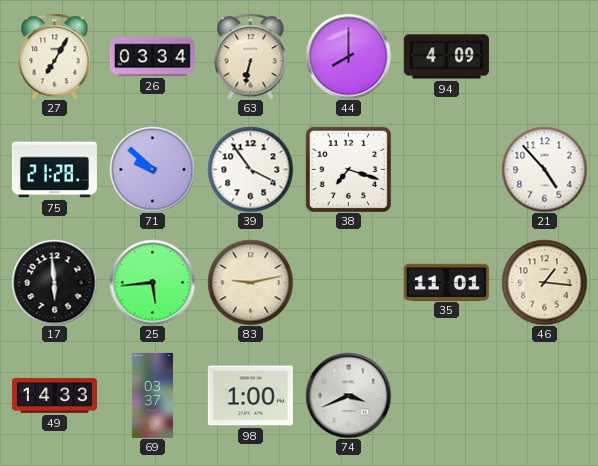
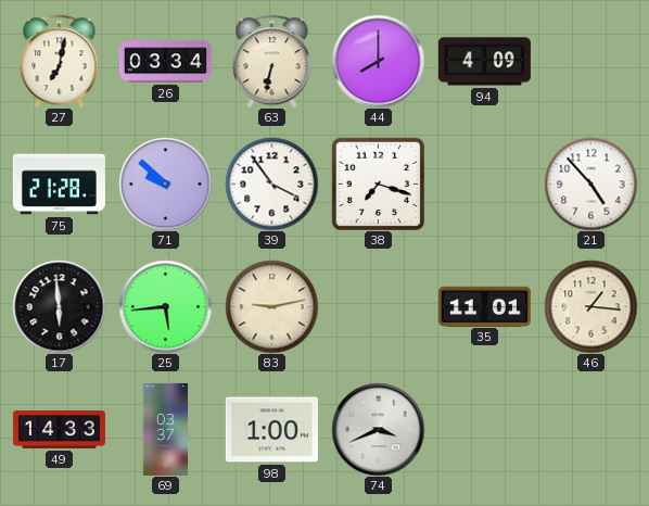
27: 7:05 -> 7:02 (60, 61)
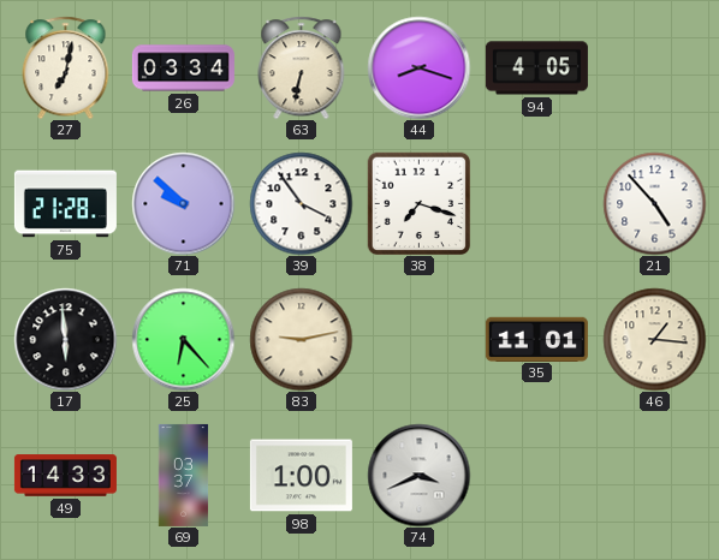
44: 8:00 -> 8:18 (418, 67)
94: 4:09 -> 4:05 (536, 68)
25: 5:44 -> 6:23 (183, 339)
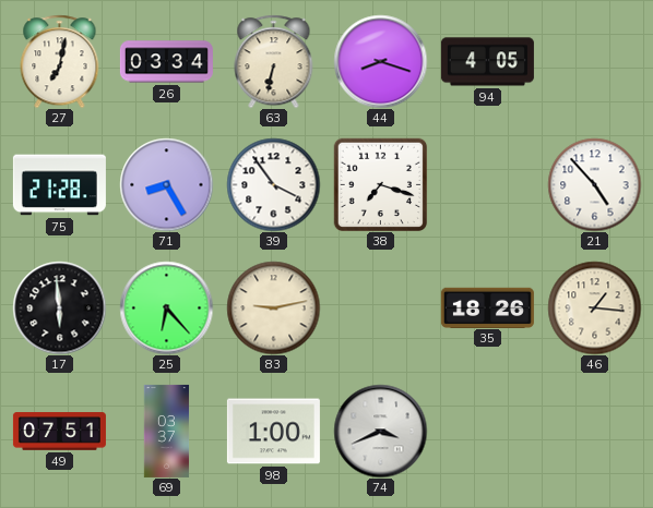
71: 9:52 -> 8:25 (166, 184)
35: 11:01 -> 18:26 (487, 307)
49: 14:33 -> 07:51 (59, 432)
